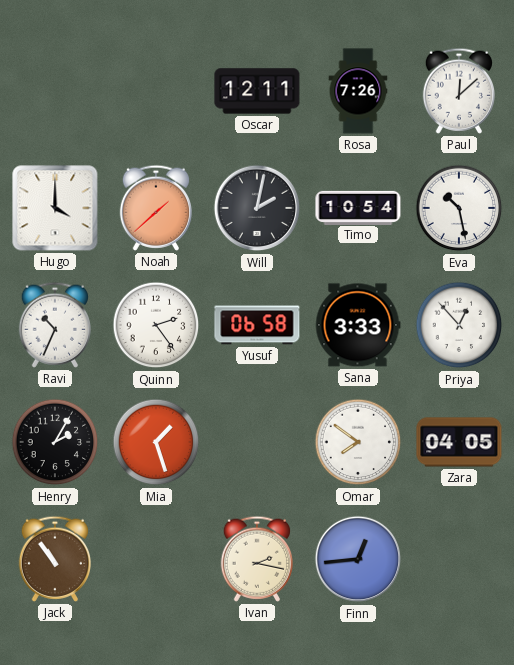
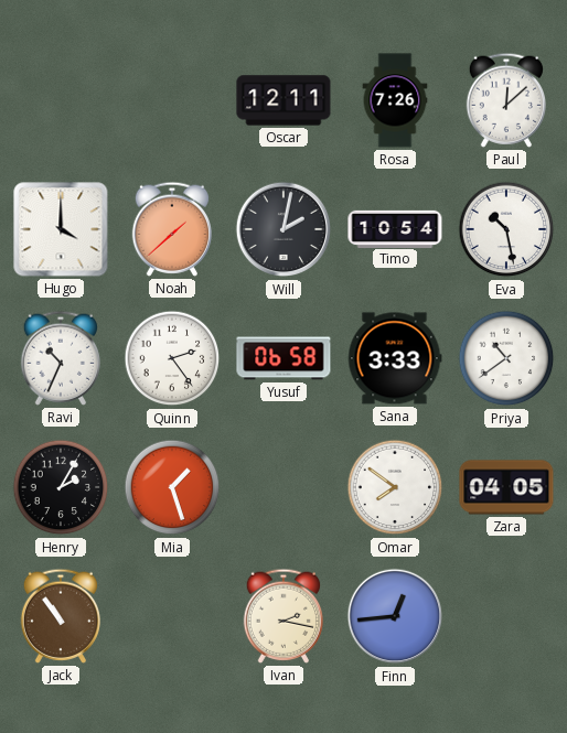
Priya: 12:53 -> 10:39 (506, 358)
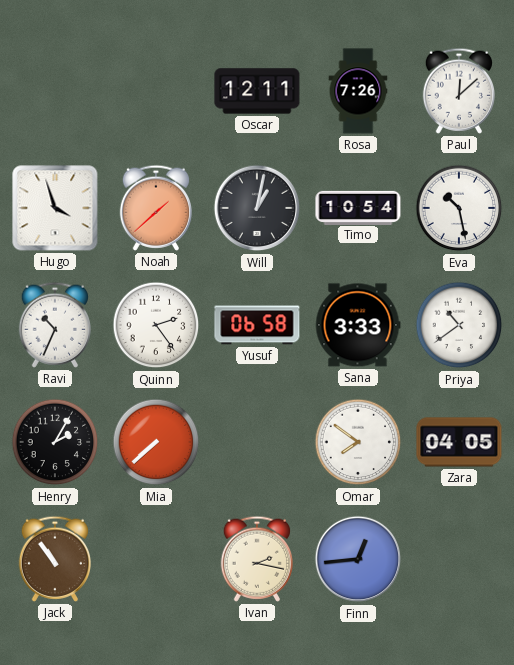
Hugo: 4:00 -> 3:57 (55, 208)
Will: 2:02 -> 1:02 (257, 208)
Mia: 1:27 -> 7:38 (156, 442)
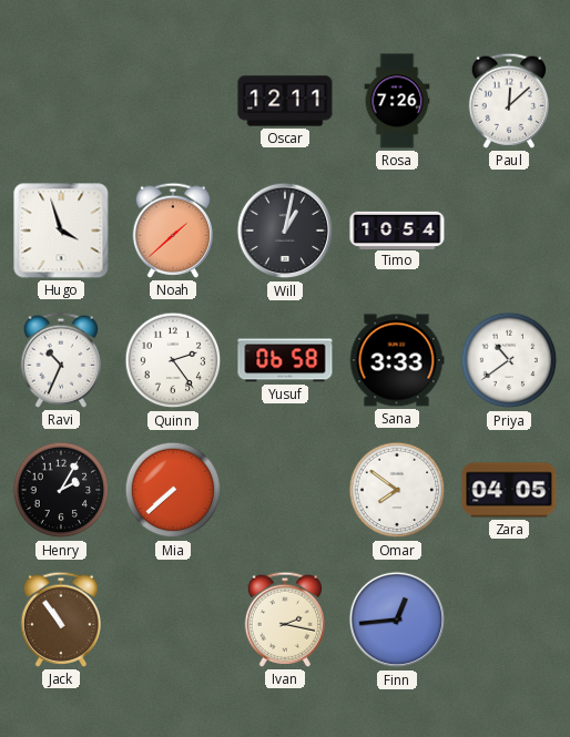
Eva: 10:28 -> none (459, 208)
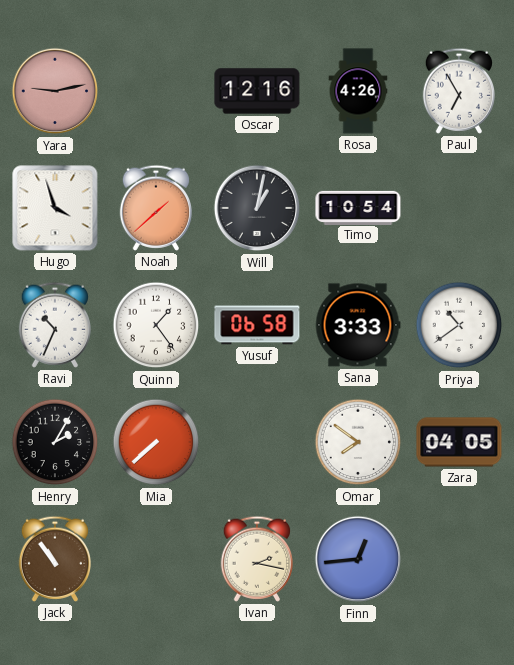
Yara: none -> 9:13 (55, 91)
Oscar: 12:11 -> 12:16 (257, 91)
Rosa: 7:26 -> 4:26 (358, 91)
Paul: 12:08 -> 6:55 (458, 91)
Quinn: 2:24 -> 1:24 (156, 325)
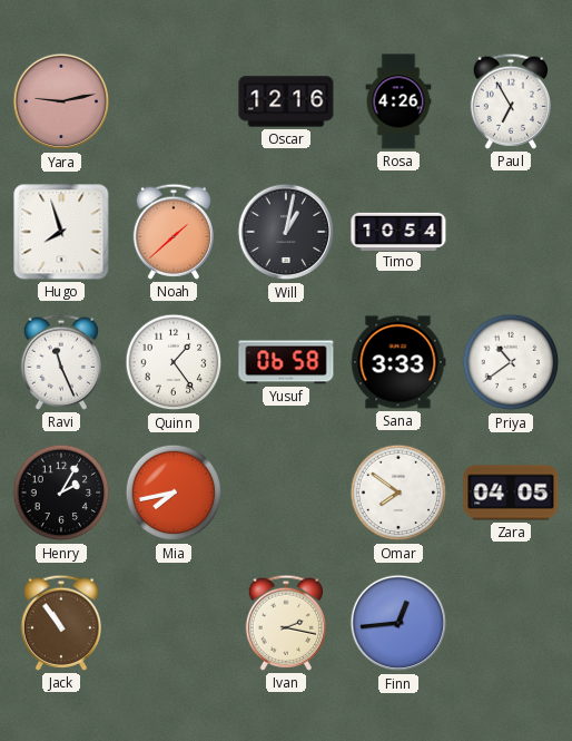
Hugo: 3:57 -> 7:57 (61, 232)
Ravi: 10:34 -> 11:26 (60, 362)
Mia: 7:38 -> 7:43 (174, 493)
